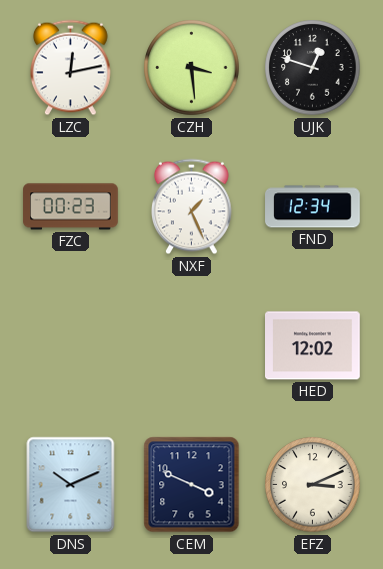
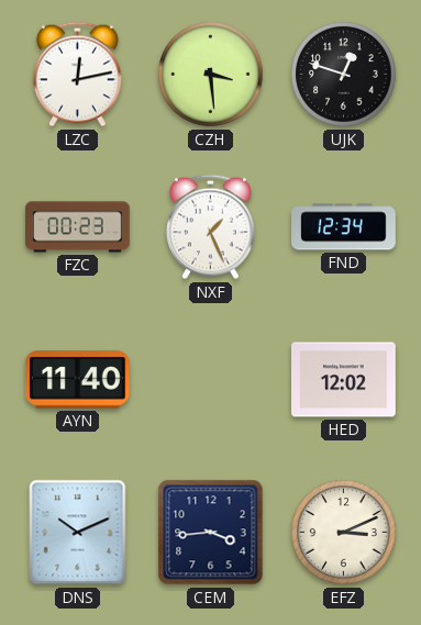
AYN: none -> 11:40 (77, 380)
CEM: 3:49 -> 3:44 (211, 533)
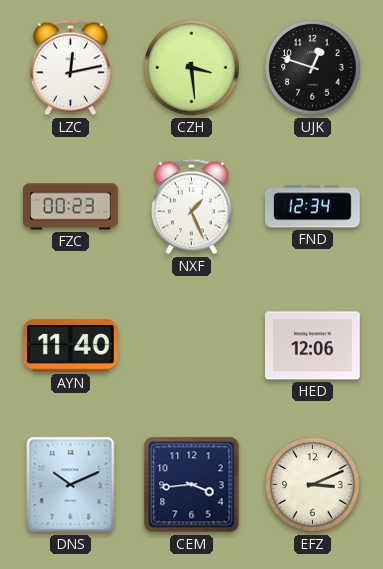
HED: 12:02 -> 12:06 (313, 346)
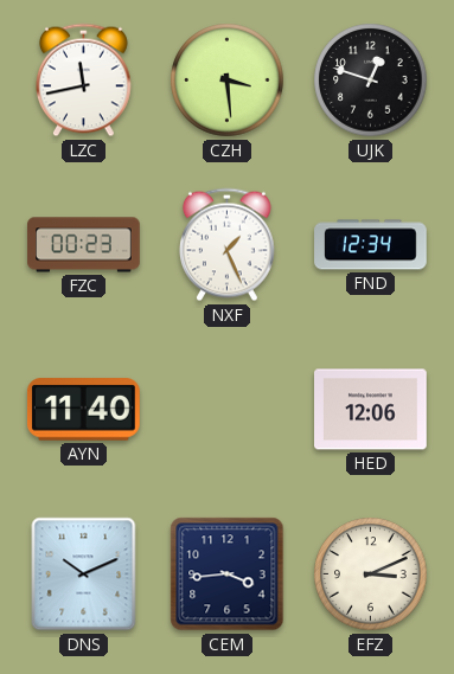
LZC: 12:13 -> 11:43 (83, 81)
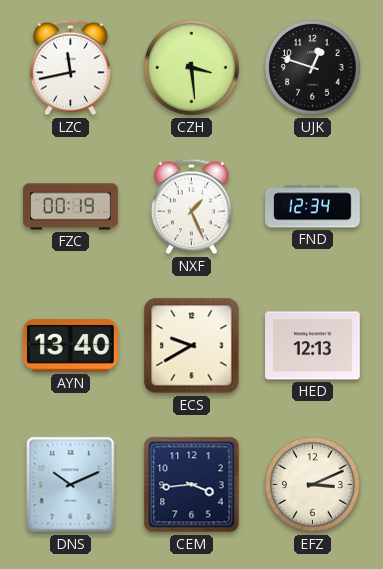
FZC: 00:23 -> 00:19 (71, 207)
AYN: 11:40 -> 13:40 (70, 346)
ECS: none -> 9:40 (192, 346)
HED: 12:06 -> 12:13 (313, 346)
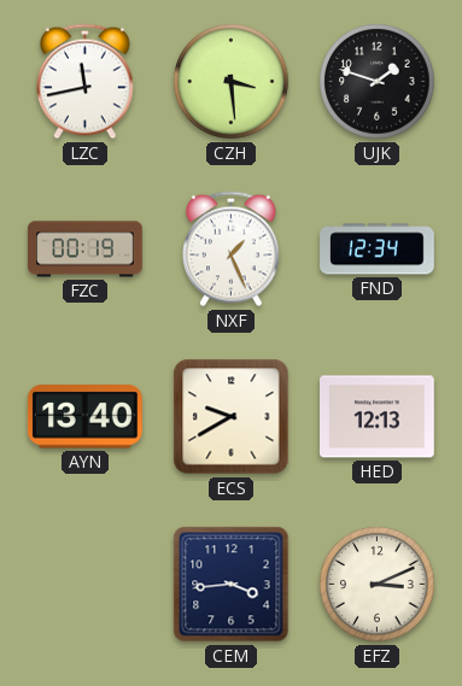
UJK: 12:48 -> 1:48 (378, 82)
DNS: 10:11 -> none (71, 485)
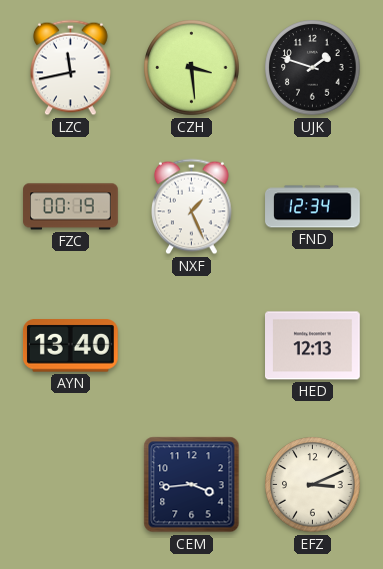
ECS: 9:40 -> none (232, 417)
